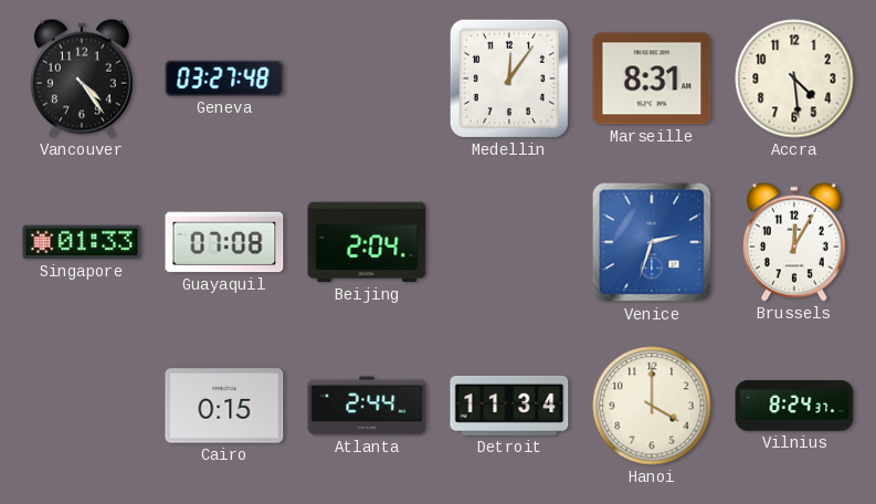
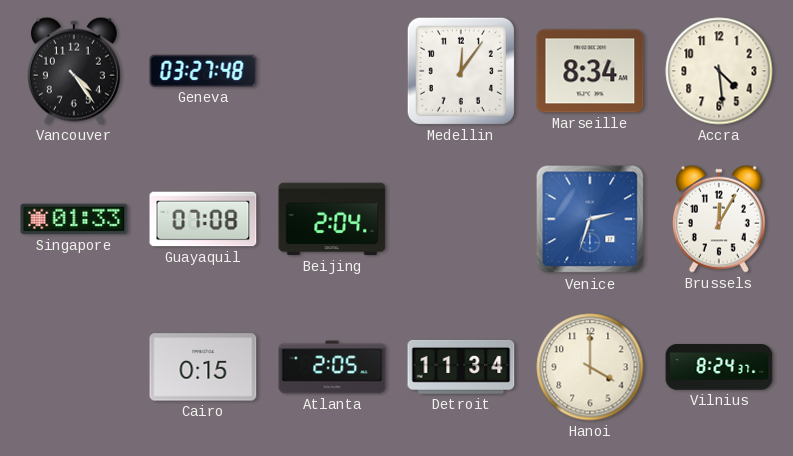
Marseille: 8:31 -> 8:34 (590, 71)
Atlanta: 2:44 -> 2:05 (332, 367)
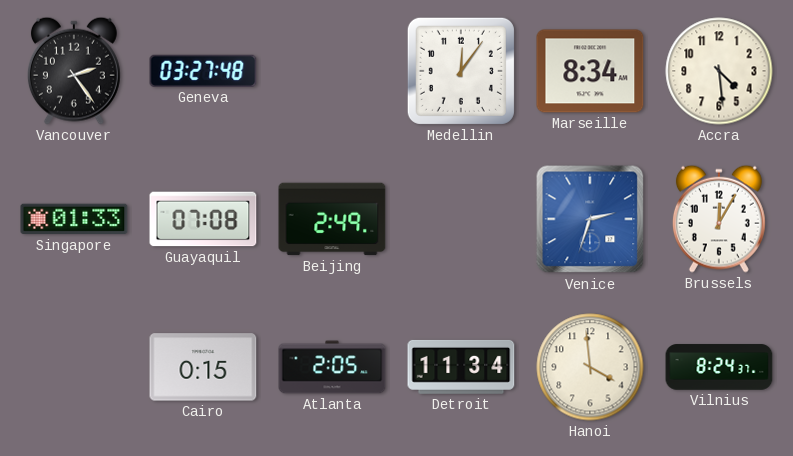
Vancouver: 4:24 -> 2:24 (74, 71)
Beijing: 2:04 -> 2:49 (332, 219)
Hanoi: 4:00 -> 3:59 (590, 367)
